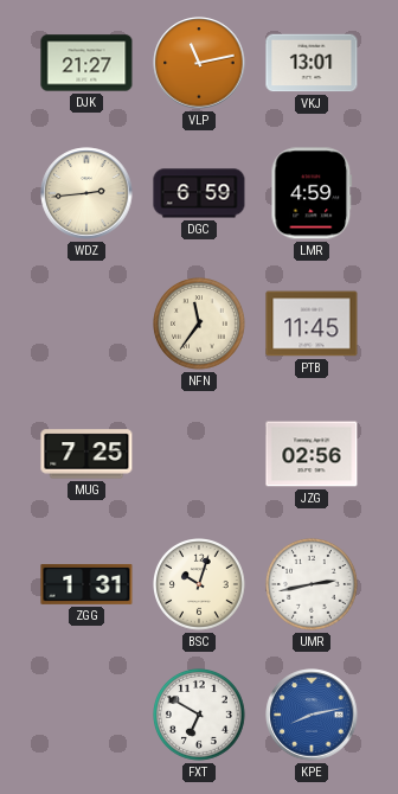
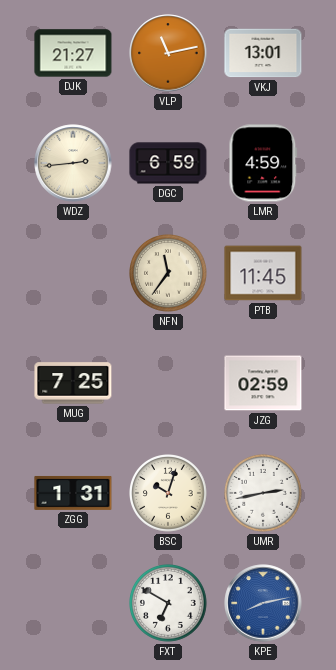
JZG: 02:56 -> 02:59 (263, 383)
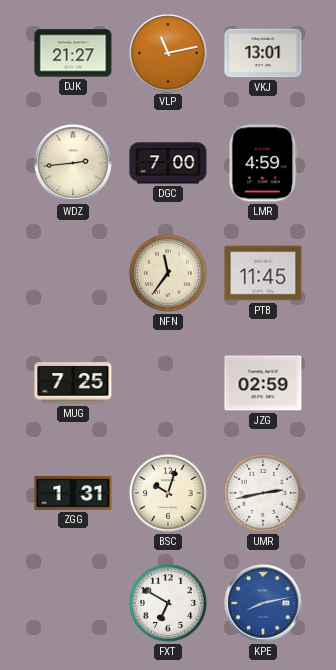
DGC: 6:59 -> 7:00 (168, 163)
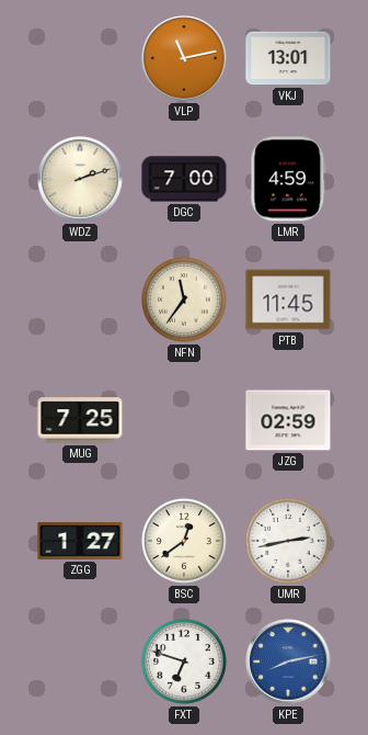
DJK: 21:27 -> none (73, 53)
WDZ: 2:44 -> 2:12 (80, 179)
ZGG: 1:31 -> 1:27 (80, 541)
BSC: 10:03 -> 12:39 (185, 542)
FXT: 6:50 -> 6:48 (185, 663)
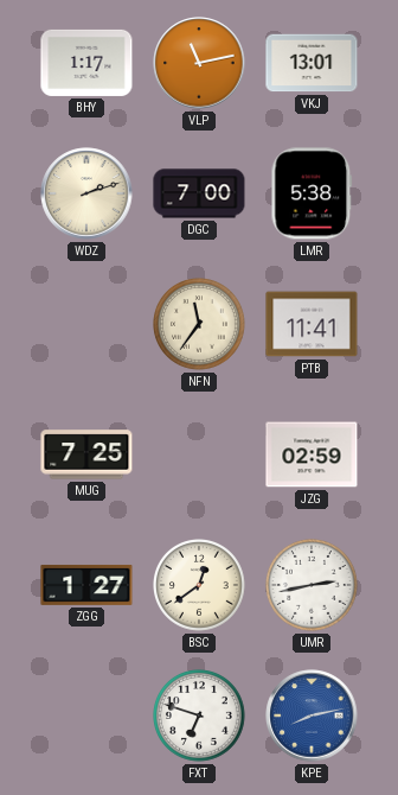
BHY: none -> 1:17 (86, 63)
LMR: 4:59 -> 5:38 (312, 193)
PTB: 11:45 -> 11:41 (312, 324)
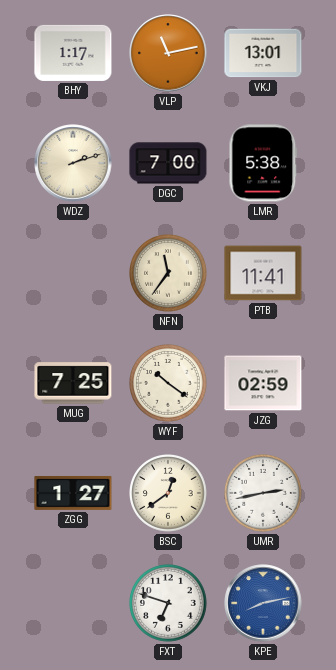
WYF: none -> 10:21 (169, 384)
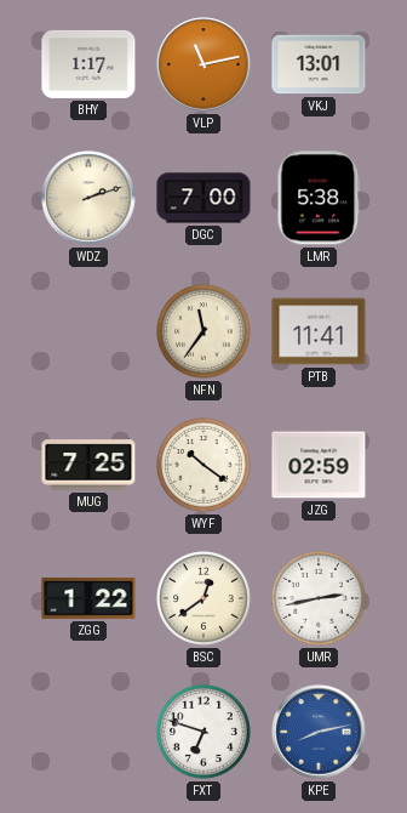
ZGG: 1:27 -> 1:22 (88, 598)
